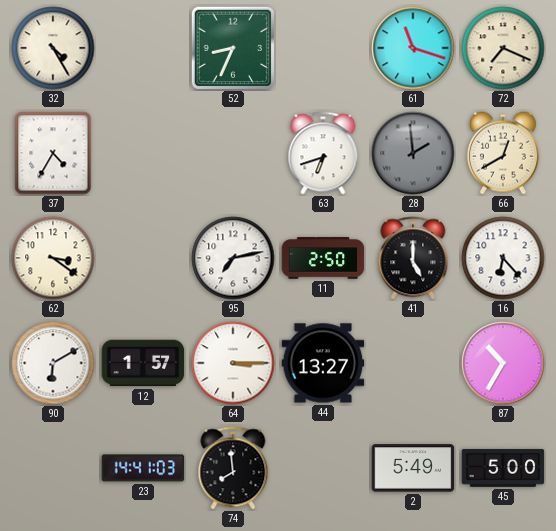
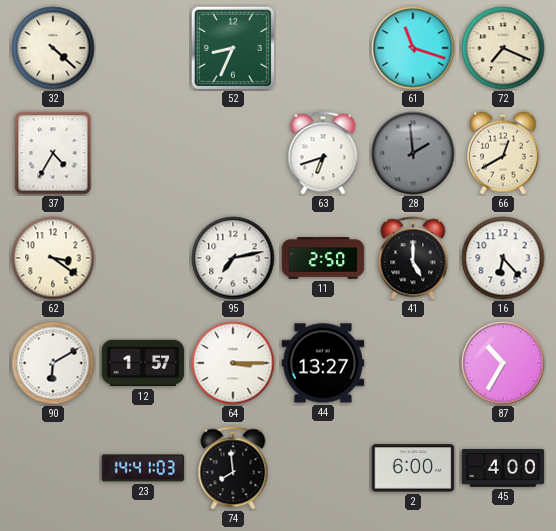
32: 4:25 -> 4:22 (53, 48)
2: 5:49 -> 6:00 (413, 468)
45: 5:00 -> 4:00 (503, 468)
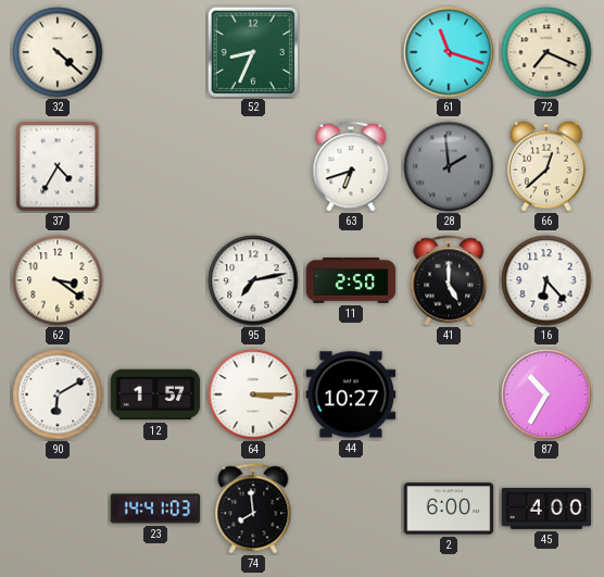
66: 12:40 -> 12:38 (546, 166)
44: 13:27 -> 10:27 (351, 394)
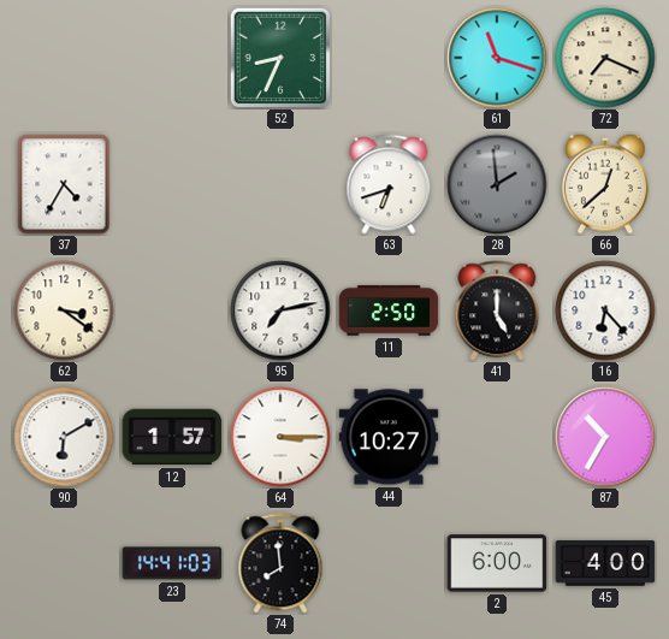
32: 4:22 -> none (58, 52)
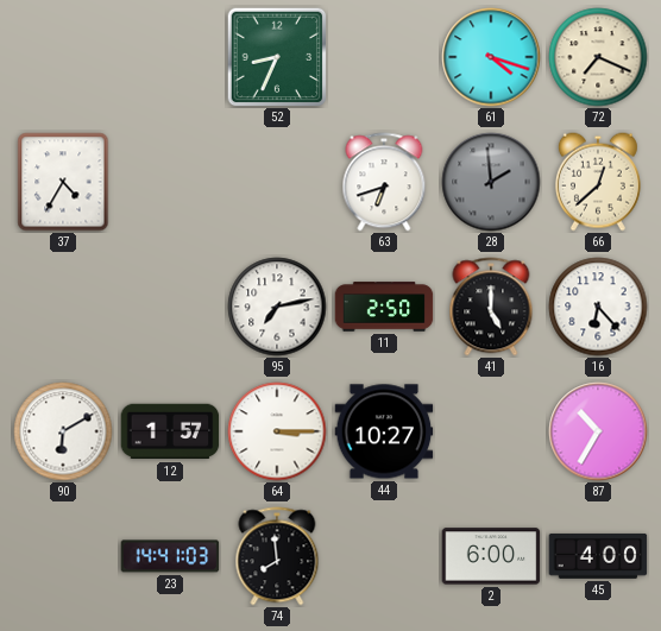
61: 11:18 -> 4:18 (491, 57)
62: 3:21 -> none (64, 310)
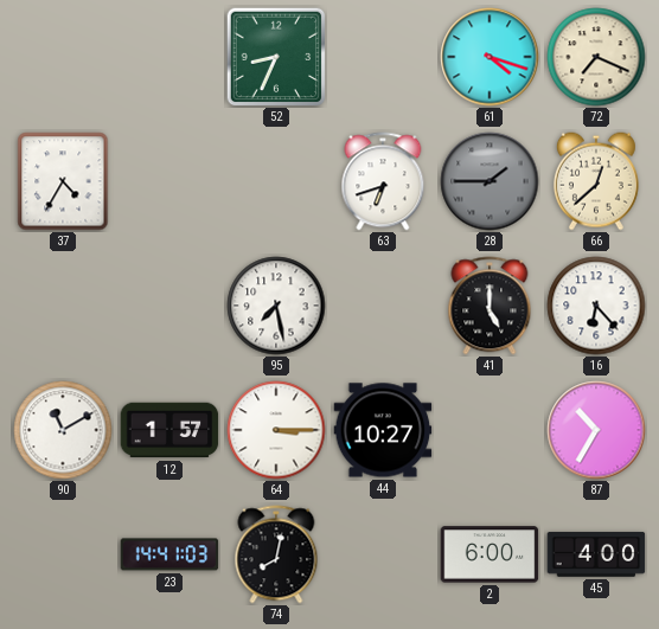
28: 1:59 -> 1:45 (490, 181)
95: 7:13 -> 7:28 (276, 306)
11: 2:50 -> none (384, 307)
90: 6:10 -> 11:10 (63, 430)
74: 7:59 -> 8:02 (276, 554)
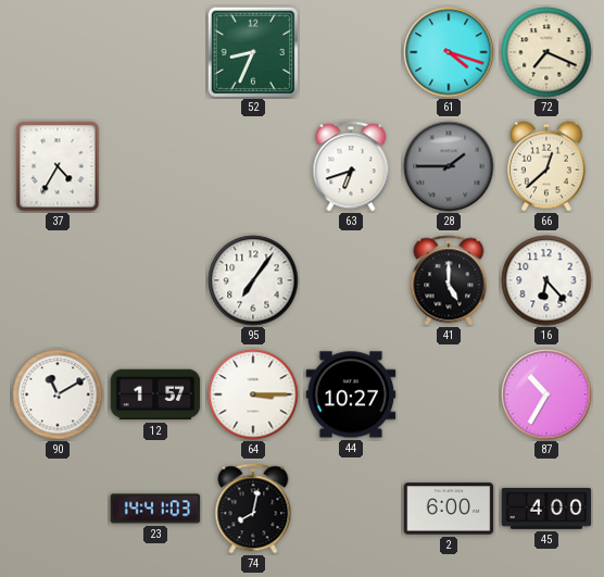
95: 7:28 -> 7:06 (253, 280)
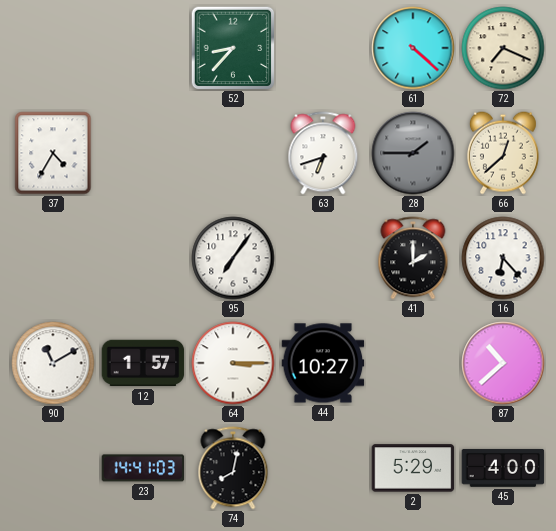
52: 8:34 -> 8:37 (233, 48)
61: 4:18 -> 4:22 (413, 48)
41: 5:00 -> 2:00 (413, 258)
87: 10:35 -> 10:38 (503, 363)
2: 6:00 -> 5:29 (413, 468)
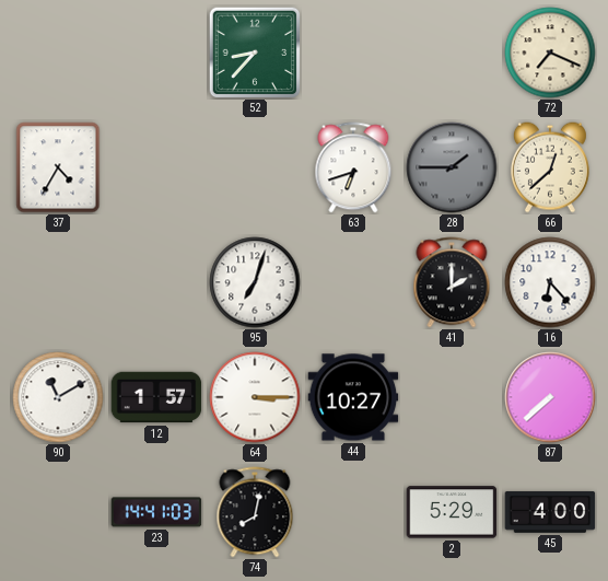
61: 4:22 -> none (413, 48)
95: 7:06 -> 7:03 (255, 282)
87: 10:38 -> 7:38 (550, 397)
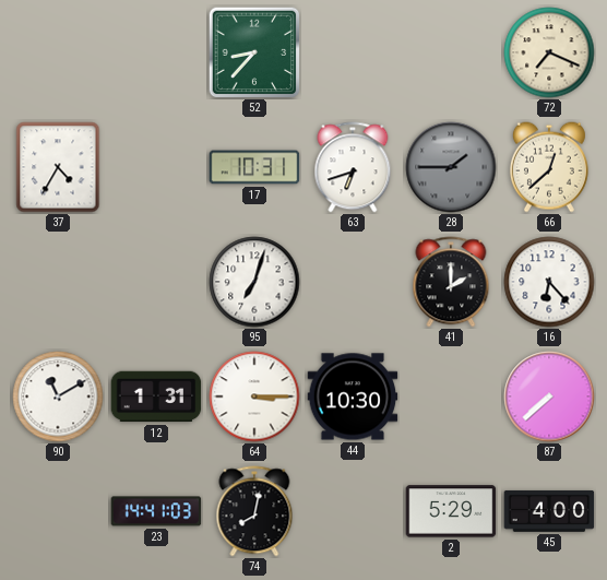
17: none -> 10:31 (254, 167)
12: 1:57 -> 1:31 (156, 396)
44: 10:27 -> 10:30 (353, 396)
